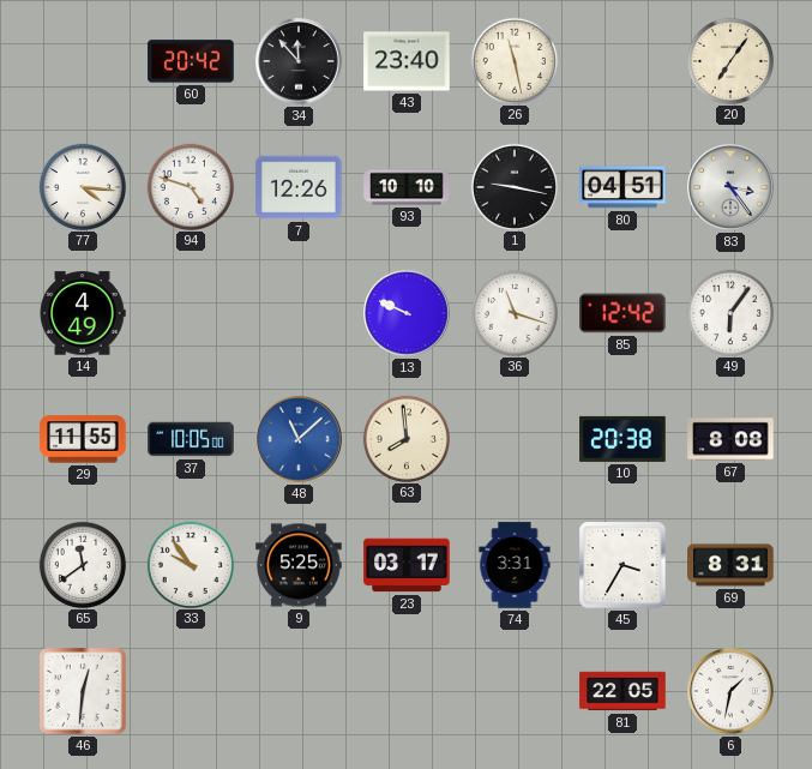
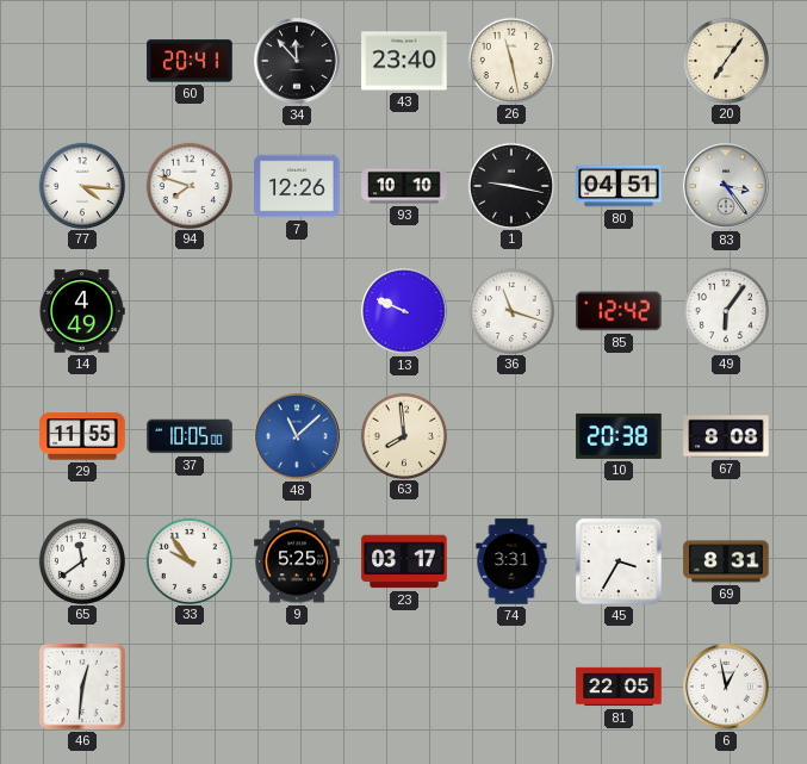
60: 20:42 -> 20:41 (190, 61)
94: 4:48 -> 7:48 (188, 185)
6: 1:32 -> 12:58 (726, 687)
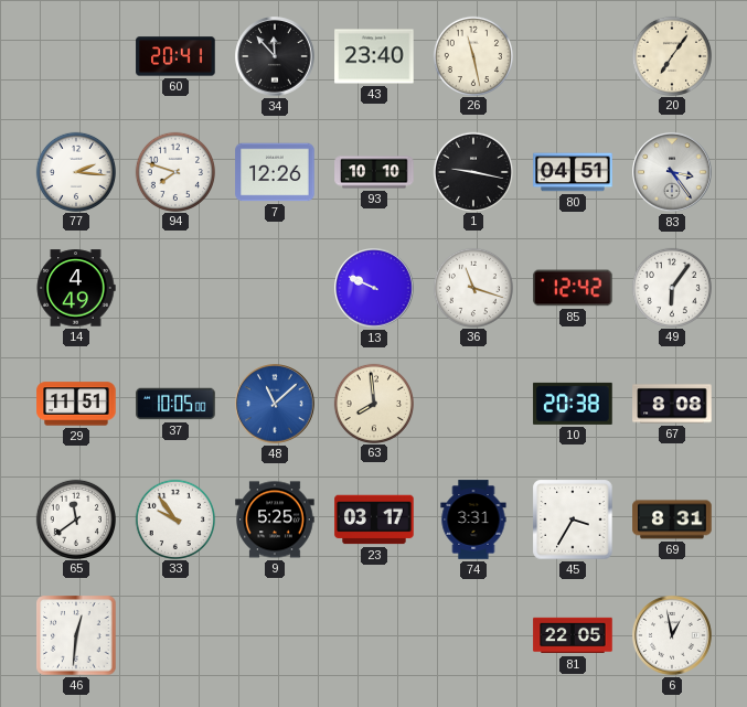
77: 4:16 -> 2:16 (75, 171)
29: 11:55 -> 11:51 (76, 404)
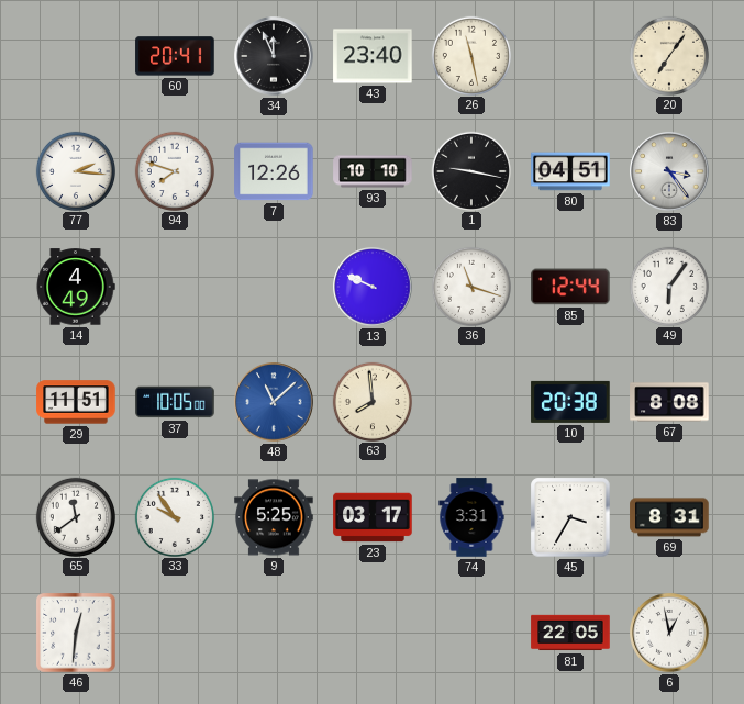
34: 11:53 -> 11:56 (274, 56)
85: 12:42 -> 12:44 (570, 287)
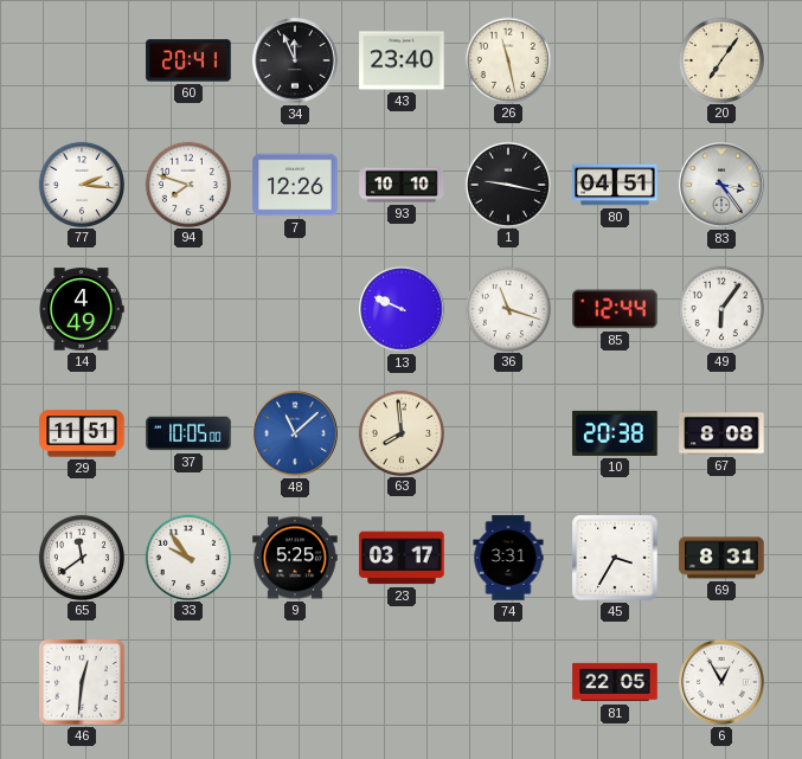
6: 12:58 -> 12:55 (721, 682)
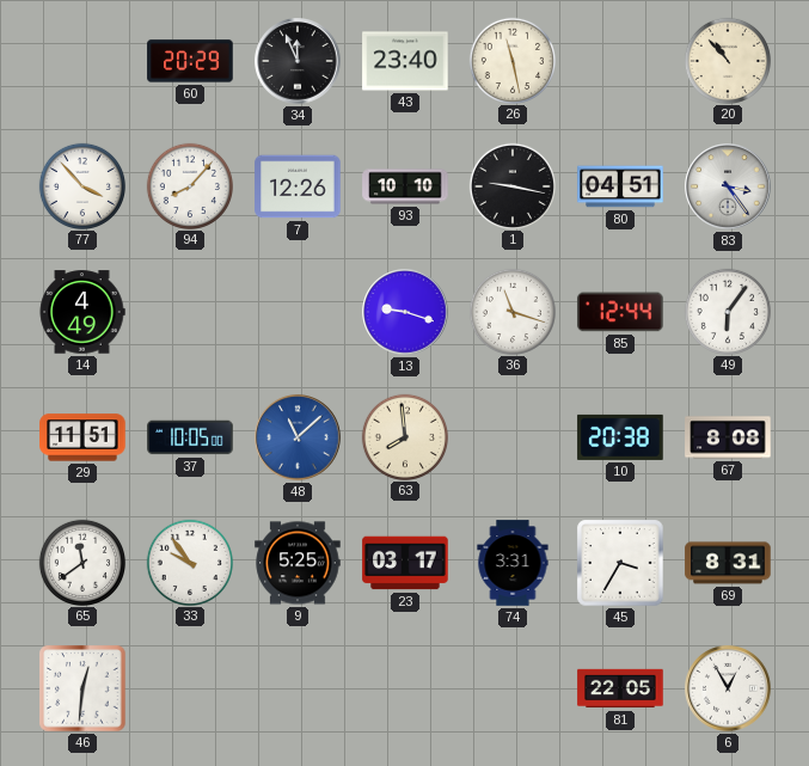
60: 20:41 -> 20:29 (190, 61)
20: 7:06 -> 10:53 (727, 60)
77: 2:16 -> 3:53 (81, 185)
94: 7:48 -> 8:07 (189, 185)
13: 9:49 -> 9:18 (405, 312)
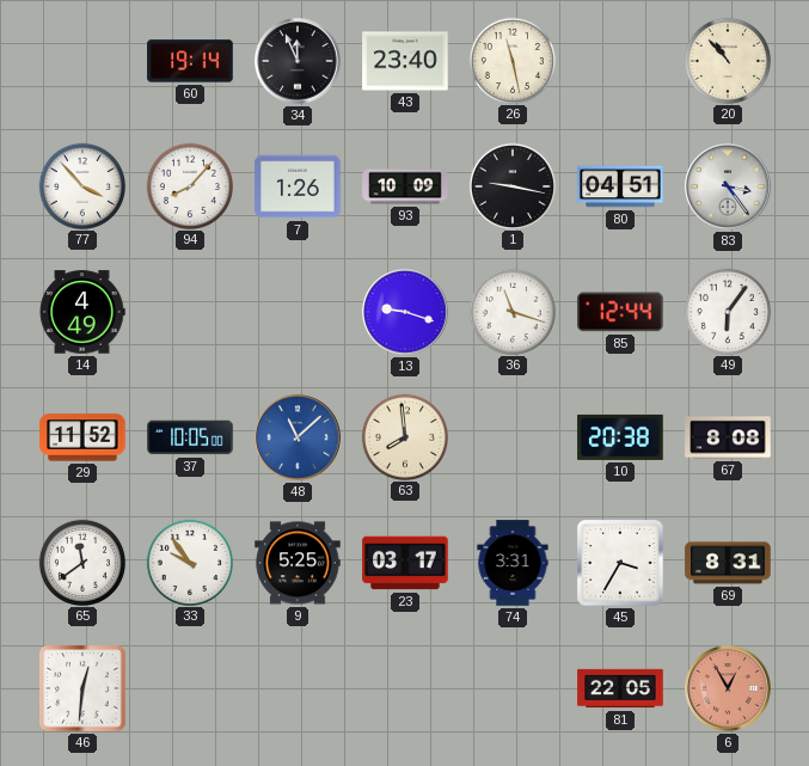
60: 20:29 -> 19:14 (190, 61)
7: 12:26 -> 1:26 (298, 186)
93: 10:10 -> 10:09 (405, 186)
29: 11:51 -> 11:52 (82, 437)
6 dial: white -> salmon (728, 688)
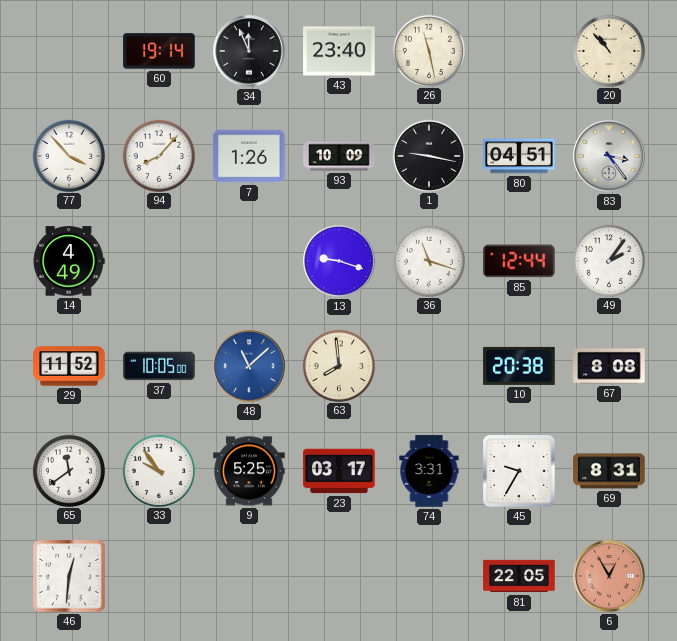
49: 6:06 -> 2:06 (608, 260)
45: 3:35 -> 9:35 (519, 471)
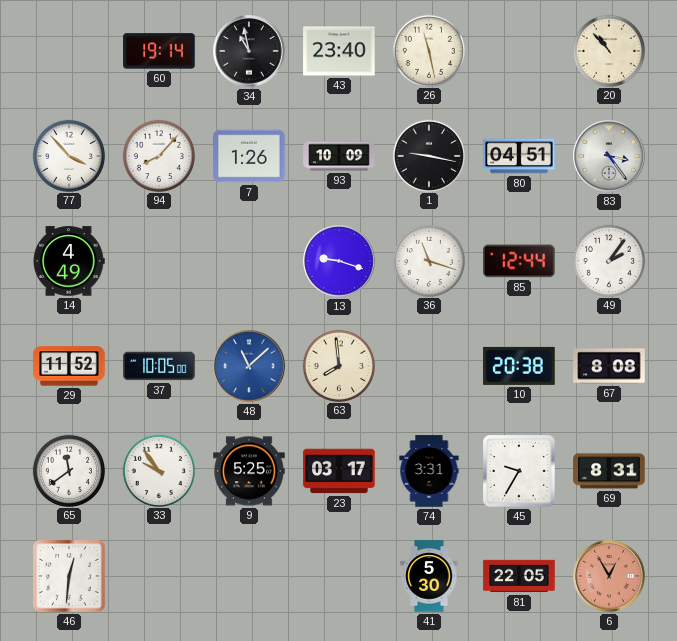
34: 11:56 -> 10:58 (249, 51)
41: none -> 5:30 (429, 576)
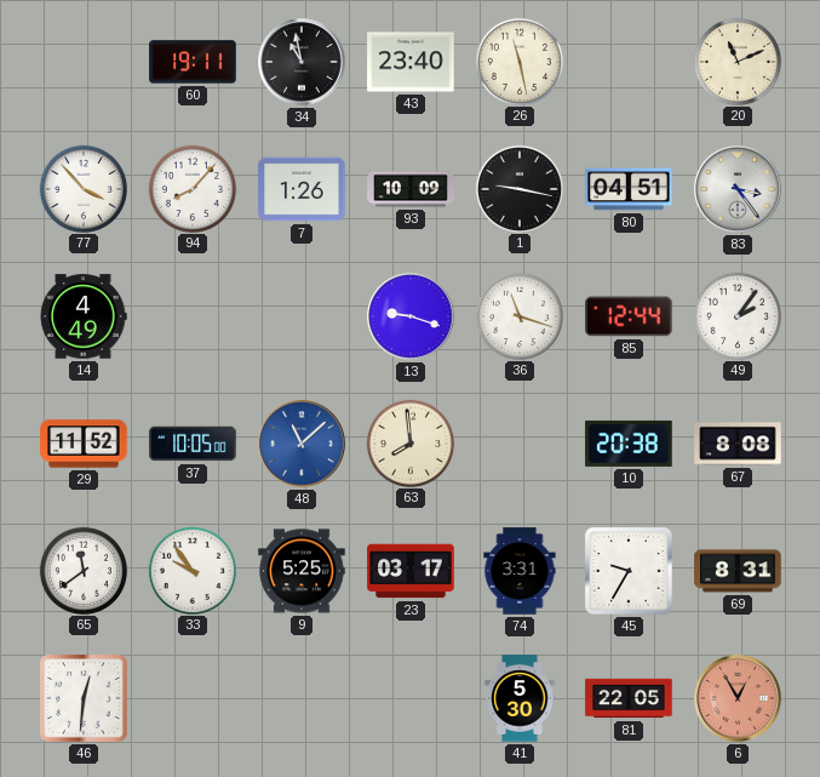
60: 19:14 -> 19:11 (193, 62)
20: 10:53 -> 11:11 (736, 61)
